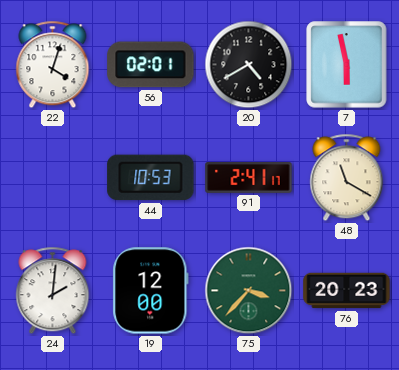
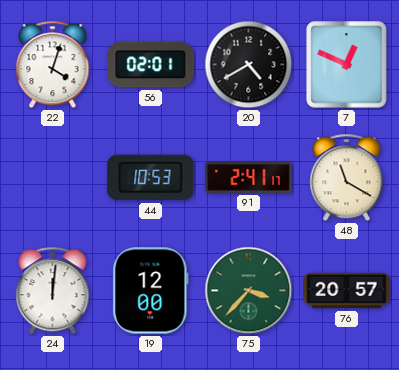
7: 5:58 -> 12:49 (347, 65)
24: 2:01 -> 12:01 (53, 291)
76: 20:23 -> 20:57 (347, 291)
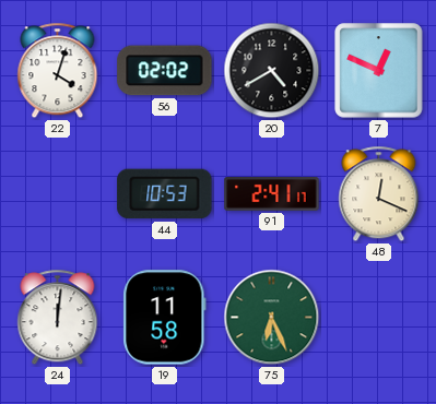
56: 02:01 -> 02:02 (165, 71)
48: 11:20 -> 12:19 (379, 194)
19: 12:00 -> 11:58 (165, 318)
75: 3:37 -> 6:26 (272, 318)
76: 20:57 -> none (347, 291)
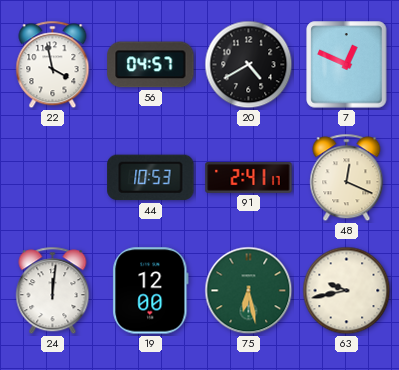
22: 4:03 -> 3:58 (53, 65)
56: 02:02 -> 04:57 (151, 65)
19: 11:58 -> 12:00 (151, 291)
75: 6:26 -> 6:28 (249, 291)
63: none -> 9:43 (347, 291)
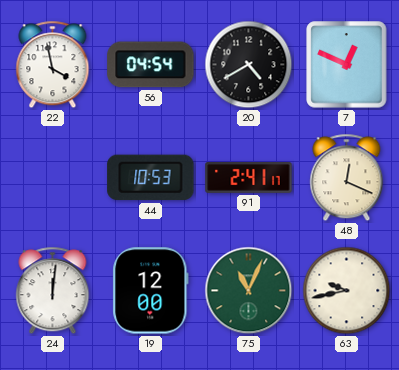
56: 04:57 -> 04:54 (151, 65)
75: 6:28 -> 11:04 (249, 291)
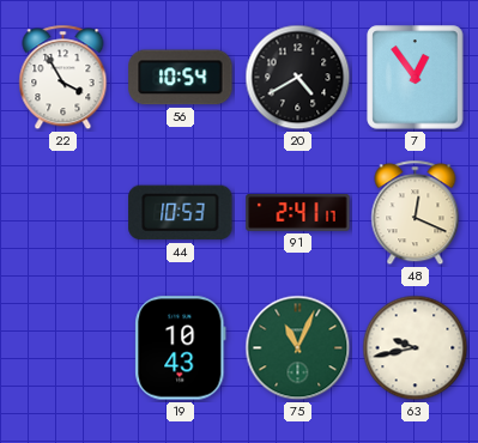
22: 3:58 -> 3:55 (63, 78)
56: 04:54 -> 10:54 (181, 78)
7: 12:49 -> 12:54 (416, 78)
24: 12:01 -> none (53, 291)
19: 12:00 -> 10:43 (181, 348)
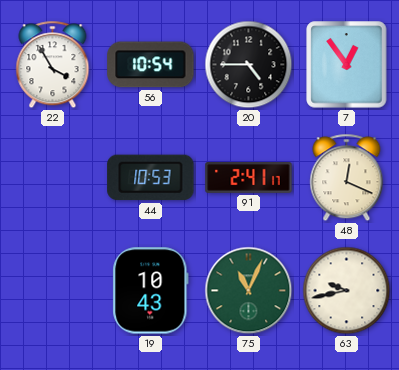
20: 4:40 -> 4:45 (249, 65)
